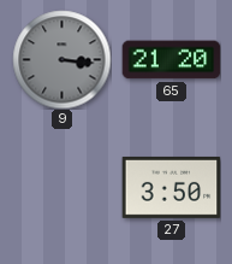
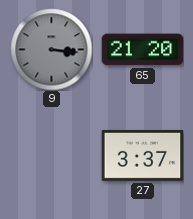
27: 3:50 -> 3:37 (142, 155)
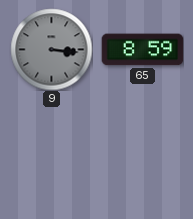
65: 21:20 -> 8:59 (142, 50)
27: 3:37 -> none (142, 155)
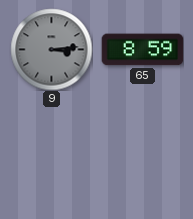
9: 3:16 -> 3:14 (51, 49)
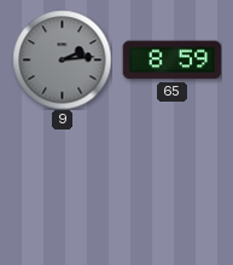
9: 3:14 -> 2:14 (62, 59)
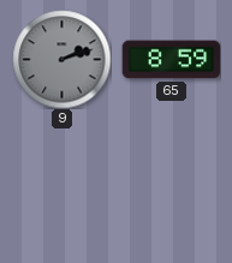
9: 2:14 -> 2:12 (61, 59)
